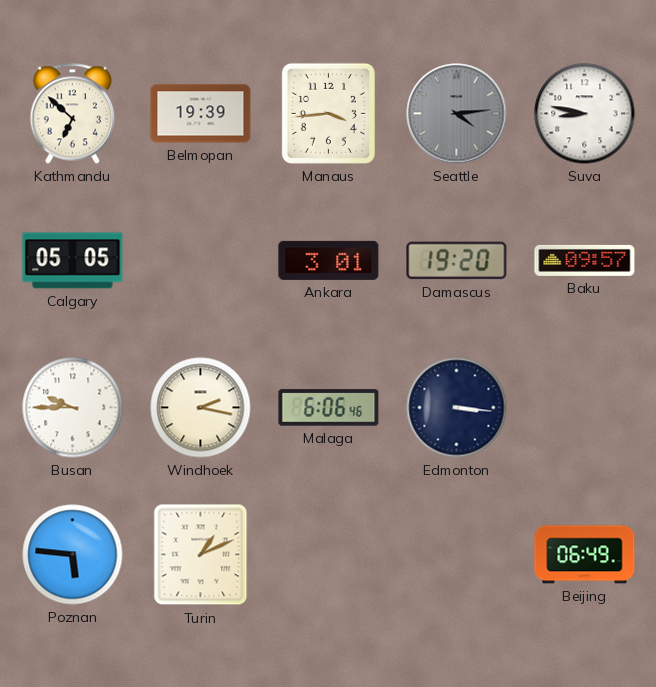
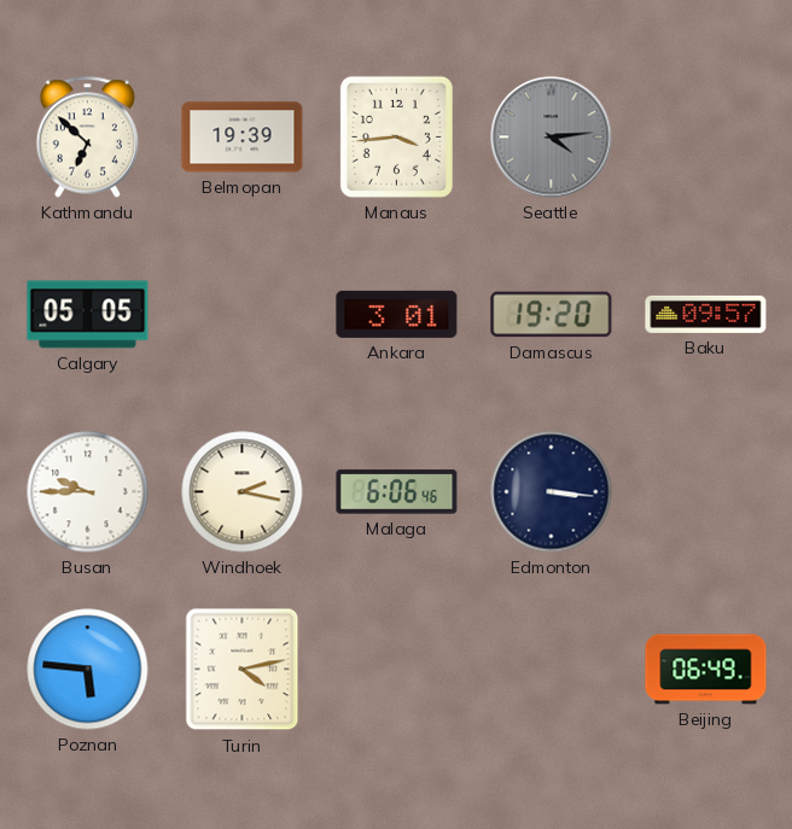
Suva: 8:47 -> none (585, 114)
Turin: 1:11 -> 4:13 (243, 670)
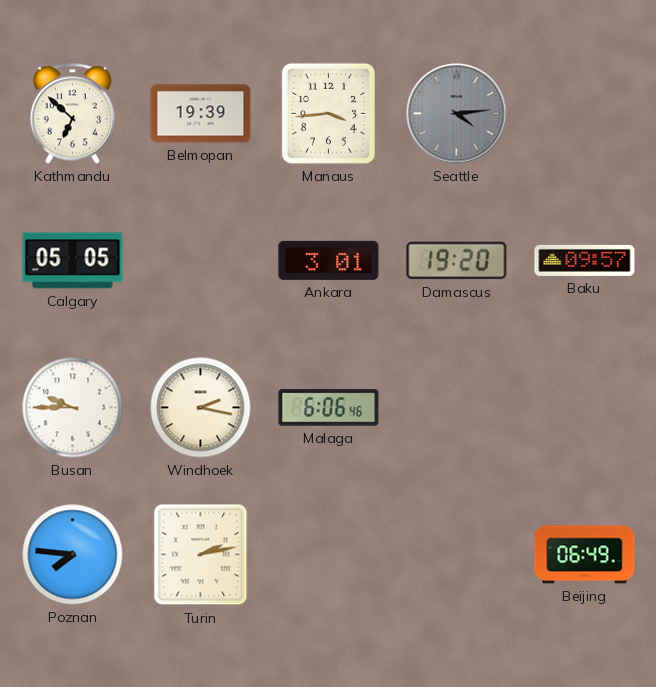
Edmonton: 3:16 -> none (552, 492)
Poznan: 5:46 -> 7:46 (73, 555)
Turin: 4:13 -> 2:13 (201, 555)
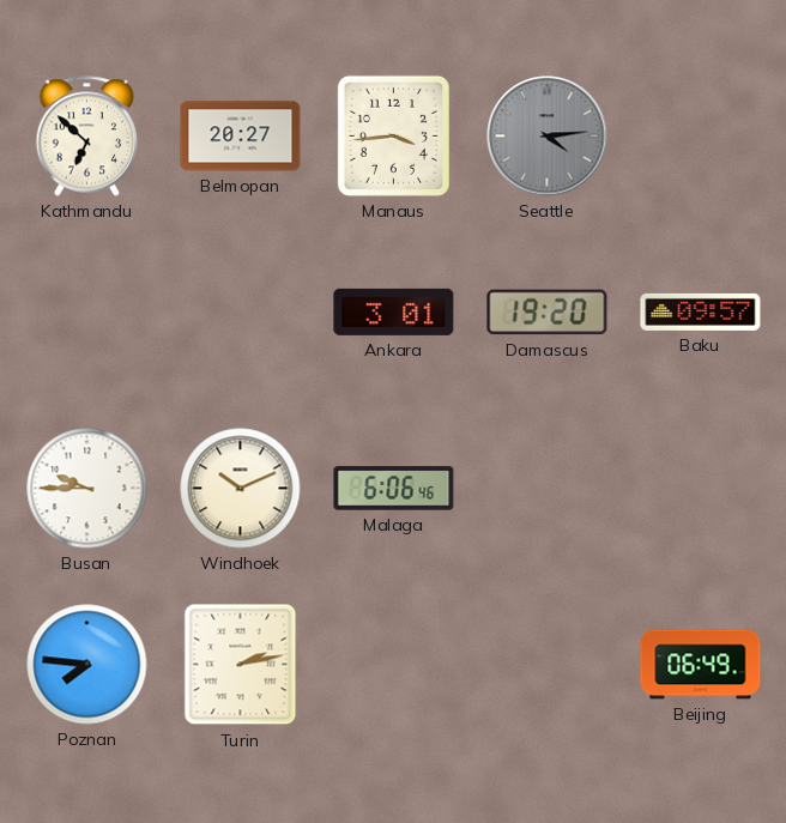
Belmopan: 19:39 -> 20:27 (241, 137)
Calgary: 05:05 -> none (73, 261)
Windhoek: 2:17 -> 10:11 (241, 489)
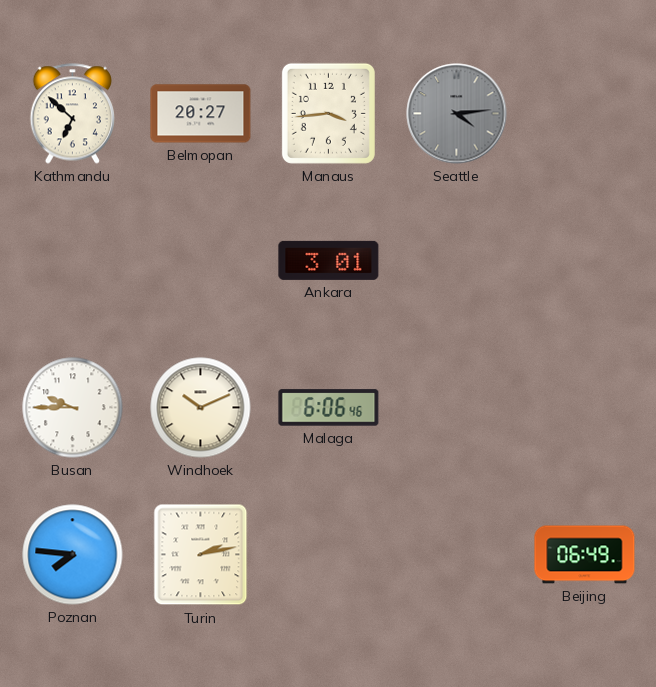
Damascus: 19:20 -> none (548, 313)
Baku: 09:57 -> none (701, 311)
